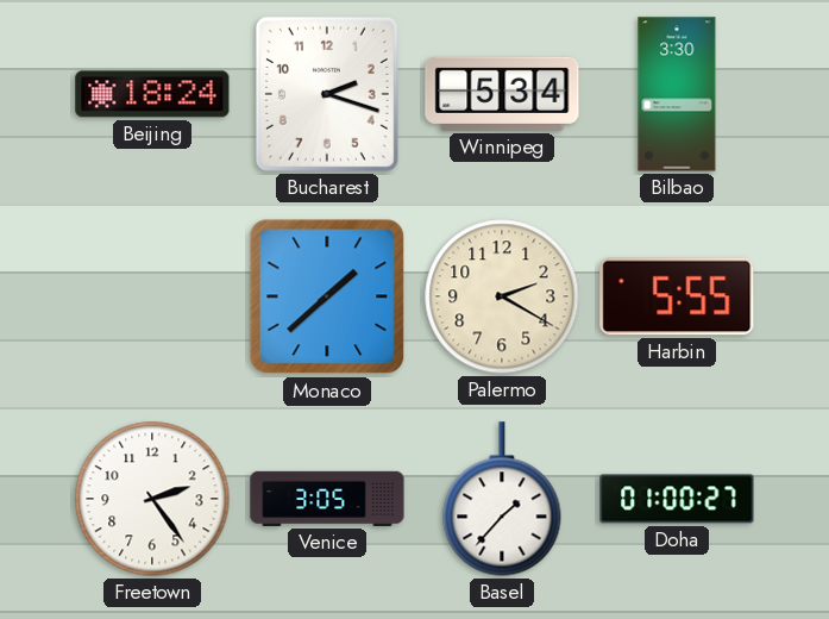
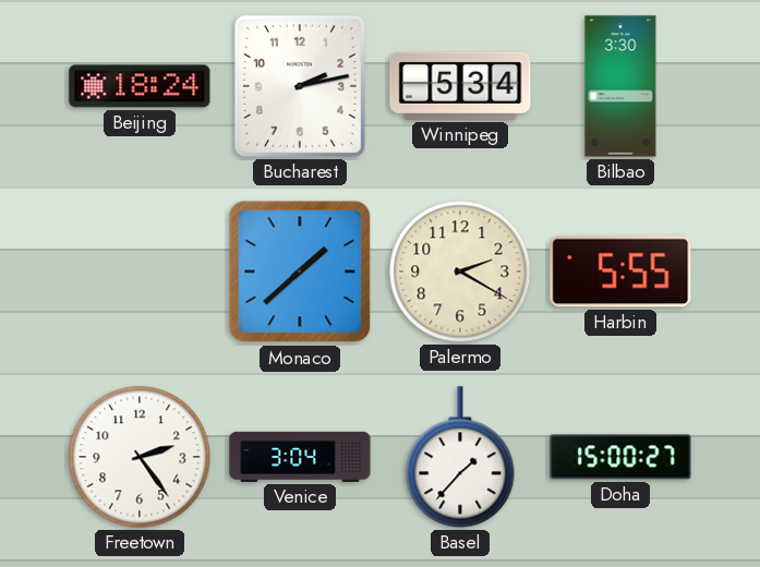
Bucharest: 2:18 -> 2:13 (300, 86)
Venice: 3:05 -> 3:04 (300, 457)
Doha: 01:00 -> 15:00 (620, 457)
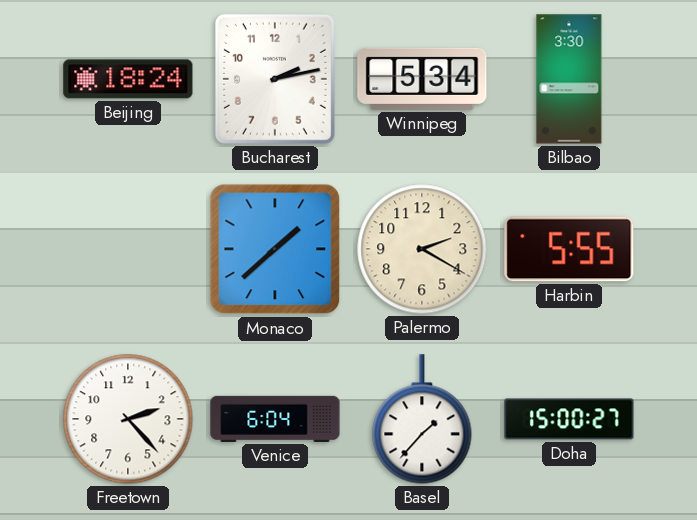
Freetown: 2:24 -> 2:23 (128, 419)
Venice: 3:04 -> 6:04 (275, 419)
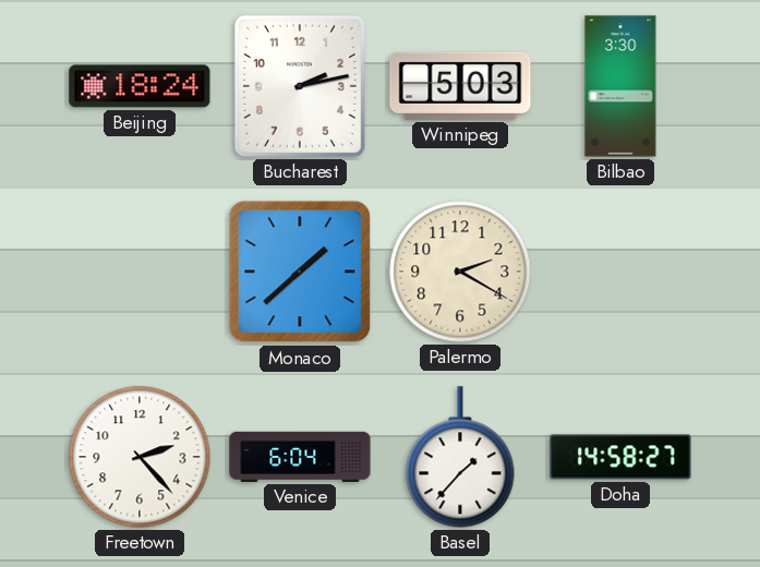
Winnipeg: 5:34 -> 5:03 (460, 86)
Harbin: 5:55 -> none (569, 249)
Doha: 15:00 -> 14:58 (620, 457)
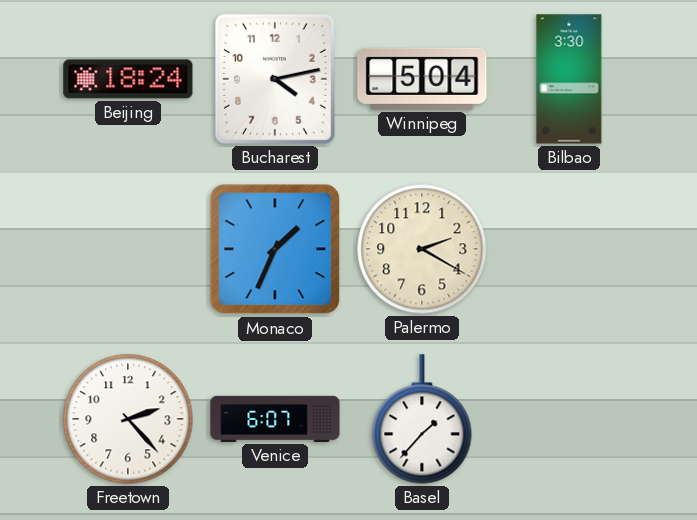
Bucharest: 2:13 -> 4:13 (275, 79)
Winnipeg: 5:03 -> 5:04 (422, 79)
Monaco: 1:38 -> 1:34 (275, 249)
Venice: 6:04 -> 6:07 (275, 419)
Doha: 14:58 -> none (620, 457)
